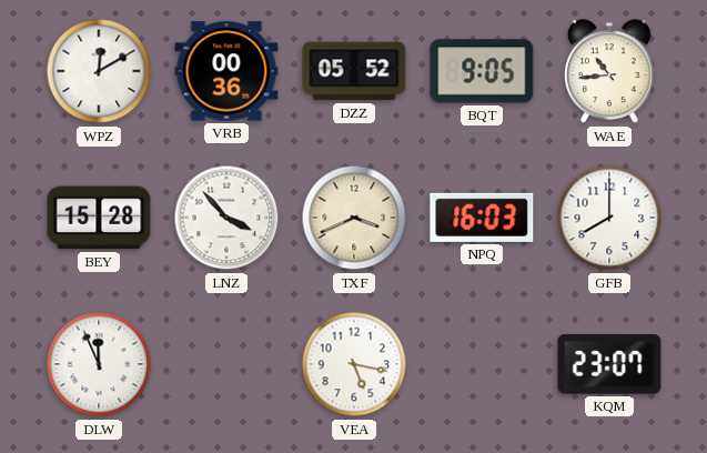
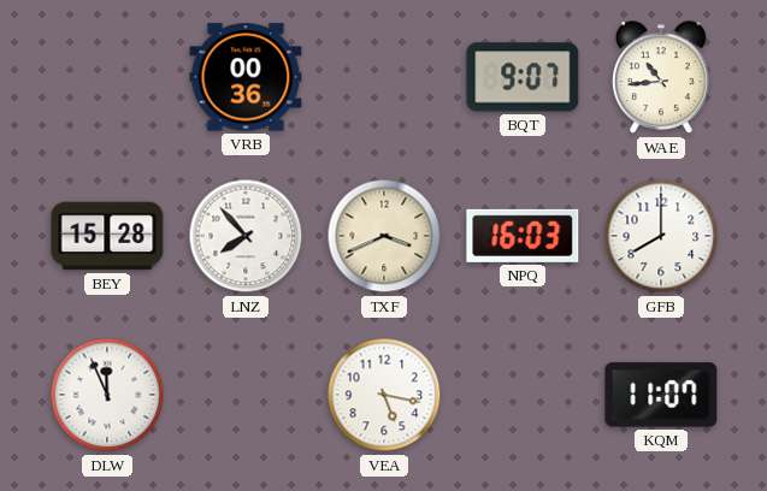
WPZ: 12:10 -> none (99, 71)
DZZ: 05:52 -> none (354, 71)
BQT: 9:05 -> 9:07 (523, 77)
LNZ: 3:53 -> 7:53 (246, 236)
KQM: 23:07 -> 11:07 (661, 395)
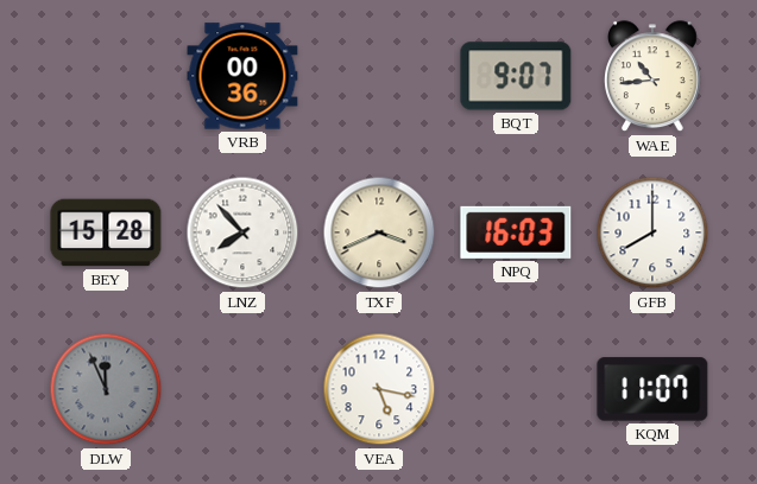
DLW dial: white -> grey (106, 389)
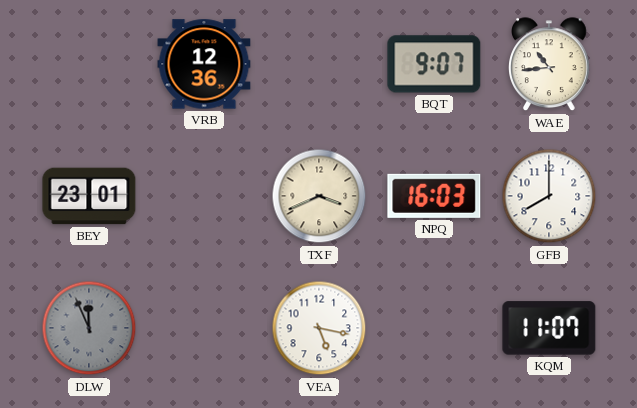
VRB: 00:36 -> 12:36 (204, 64)
BEY: 15:28 -> 23:01 (89, 196)
LNZ: 7:53 -> none (242, 233)
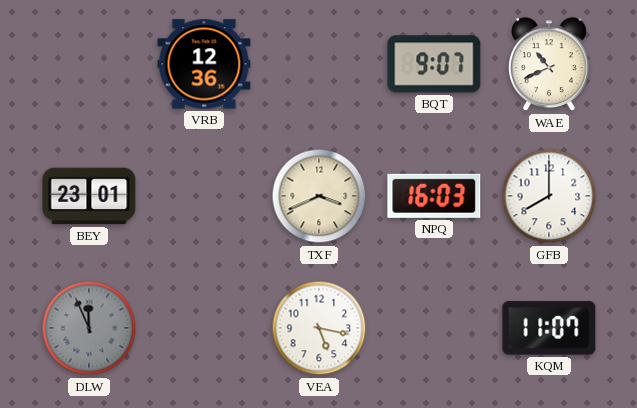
WAE: 10:44 -> 10:41 (550, 65)
